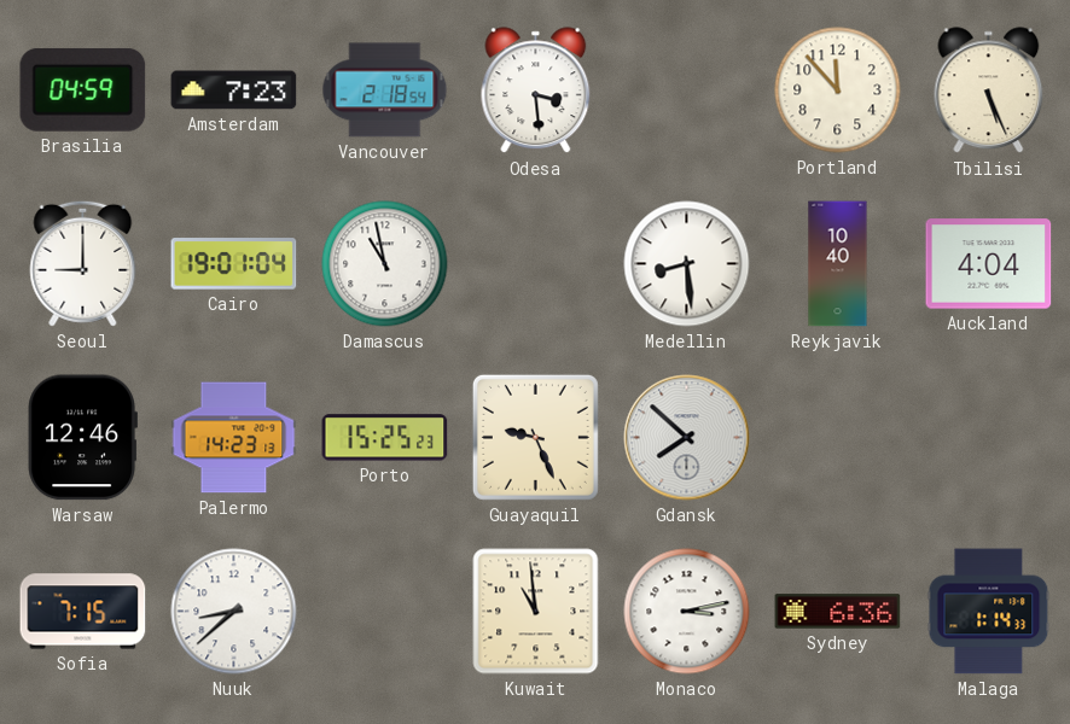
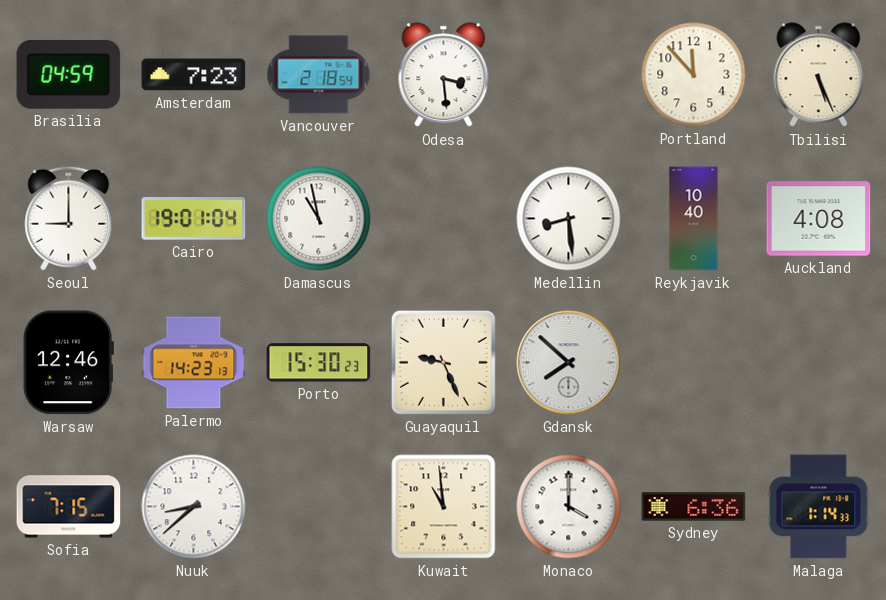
Auckland: 4:04 -> 4:08 (819, 219)
Porto: 15:25 -> 15:30 (319, 363)
Monaco: 3:13 -> 4:00 (569, 507)
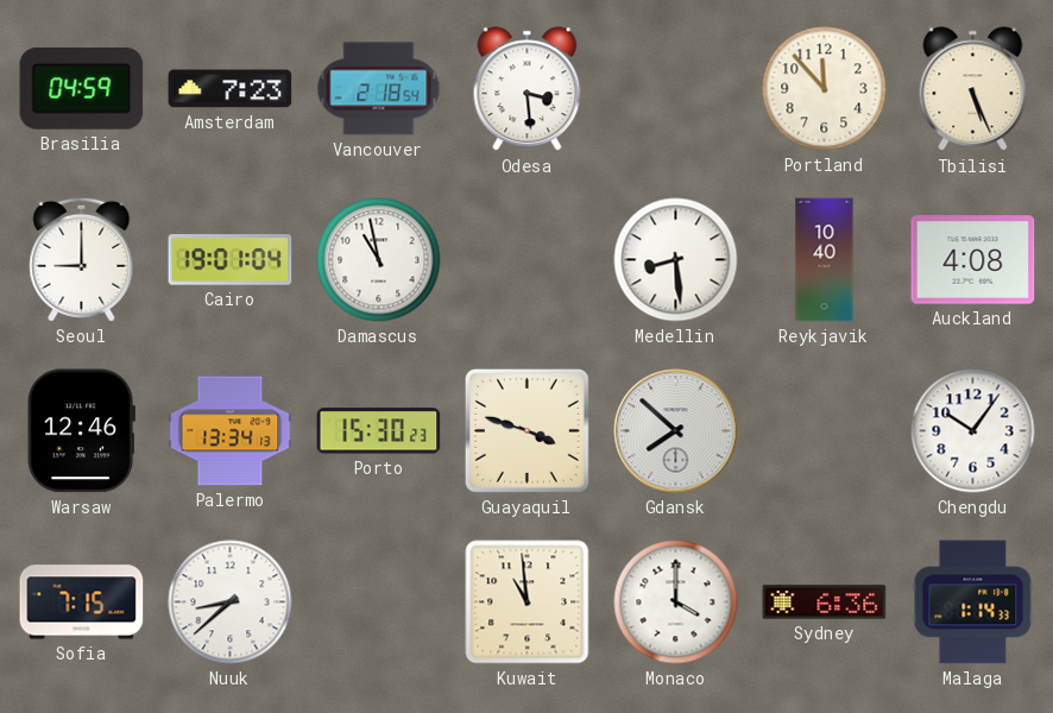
Palermo: 14:23 -> 13:34 (231, 431)
Guayaquil: 9:26 -> 3:48 (526, 430)
Chengdu: none -> 10:06 (973, 431)
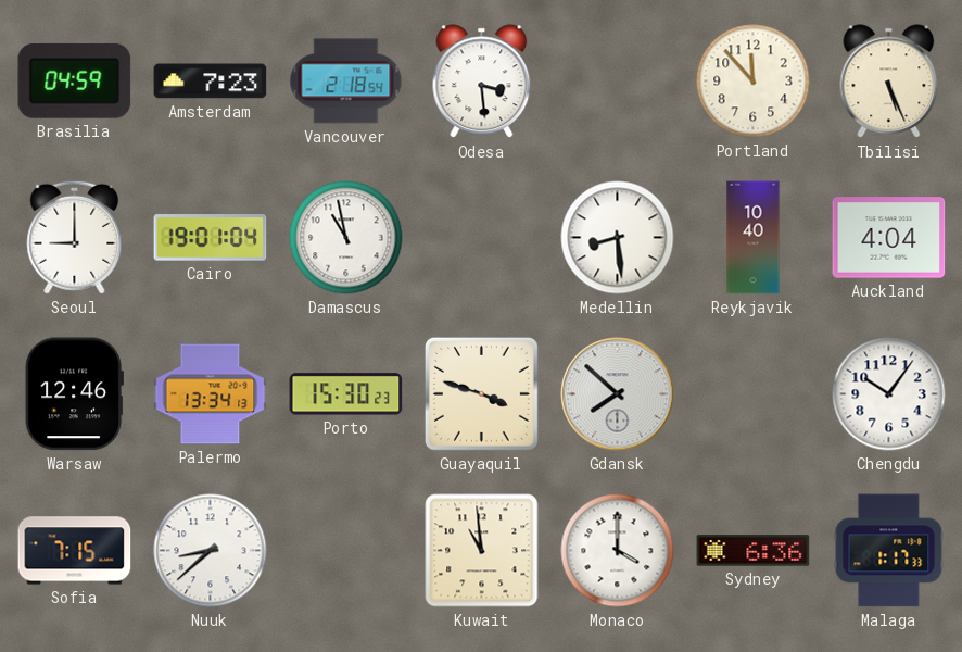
Auckland: 4:08 -> 4:04 (889, 238)
Malaga: 1:14 -> 1:17 (889, 551)
